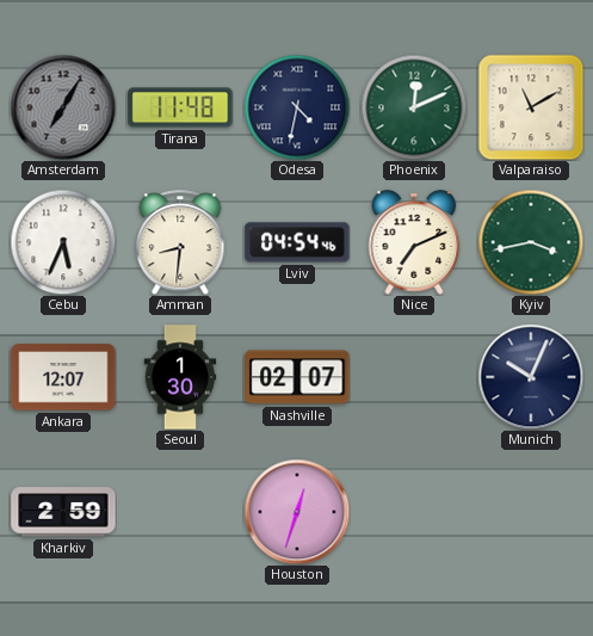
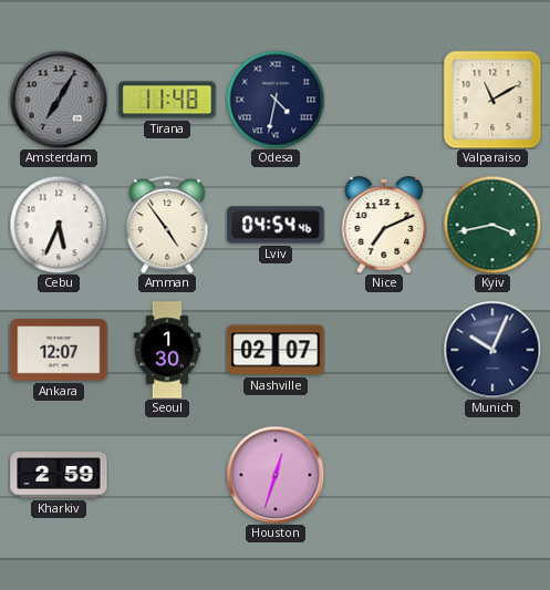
Phoenix: 12:11 -> none (414, 107)
Amman: 8:31 -> 4:54 (167, 225)
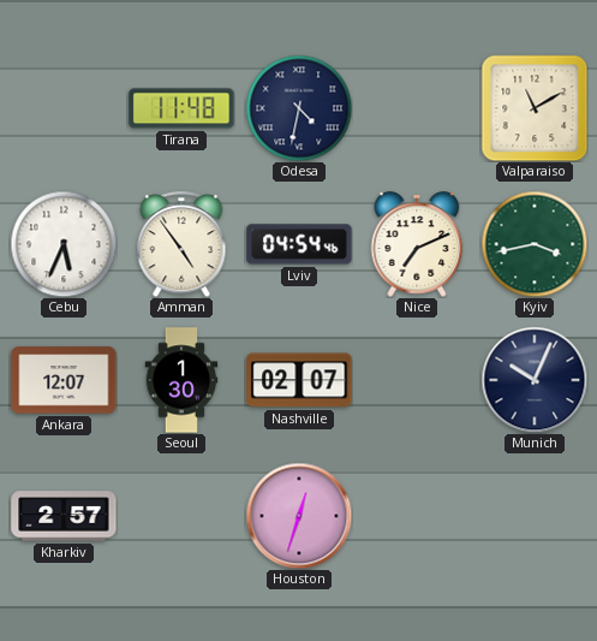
Amsterdam: 7:05 -> none (59, 100)
Kharkiv: 2:59 -> 2:57 (64, 516)
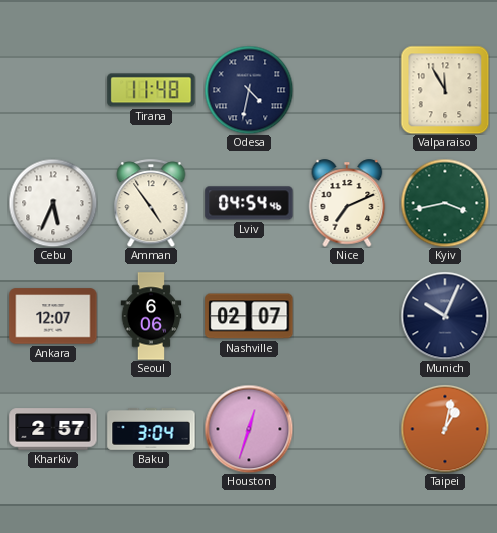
Valparaiso: 11:10 -> 11:55 (445, 90)
Seoul: 1:30 -> 6:06 (151, 316)
Baku: none -> 3:04 (151, 430)
Taipei: none -> 1:02 (445, 429)
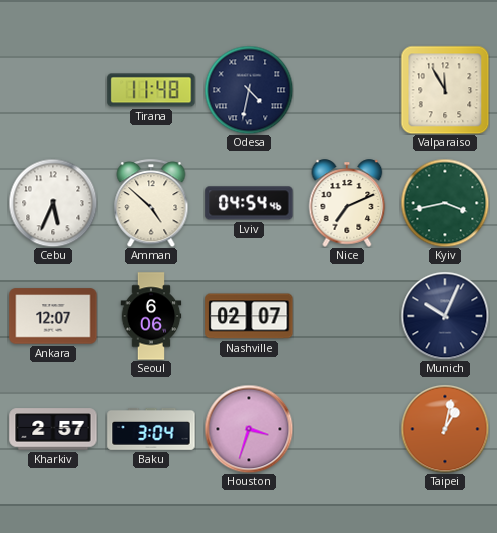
Amman: 4:54 -> 4:52 (151, 203)
Houston: 12:33 -> 3:33 (249, 429)
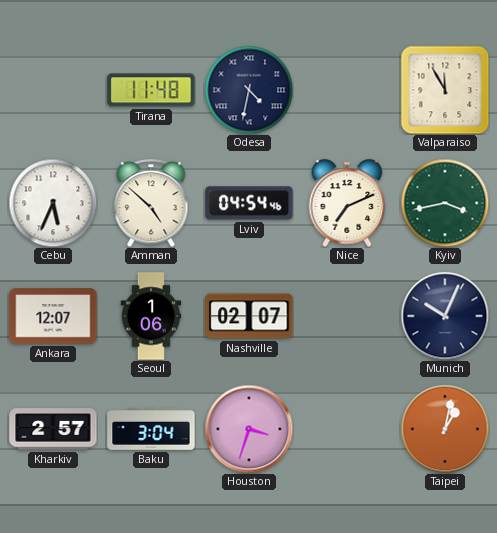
Seoul: 6:06 -> 1:06 (151, 316)
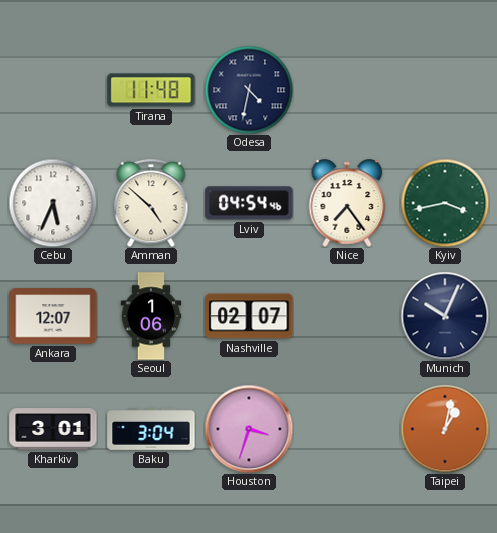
Valparaiso: 11:55 -> none (445, 90)
Nice: 7:11 -> 7:24 (347, 203)
Kharkiv: 2:57 -> 3:01 (53, 429)
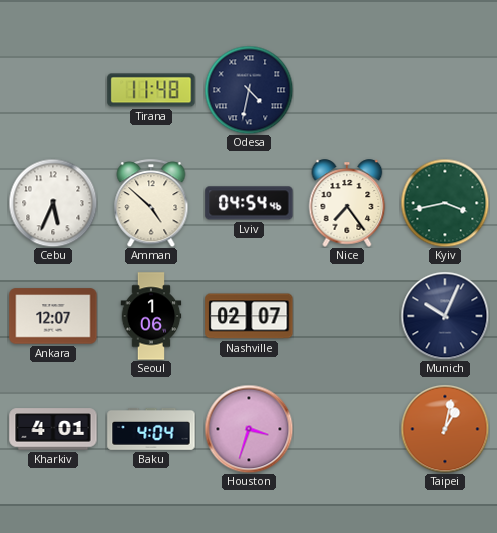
Kharkiv: 3:01 -> 4:01 (53, 429)
Baku: 3:04 -> 4:04 (151, 430)
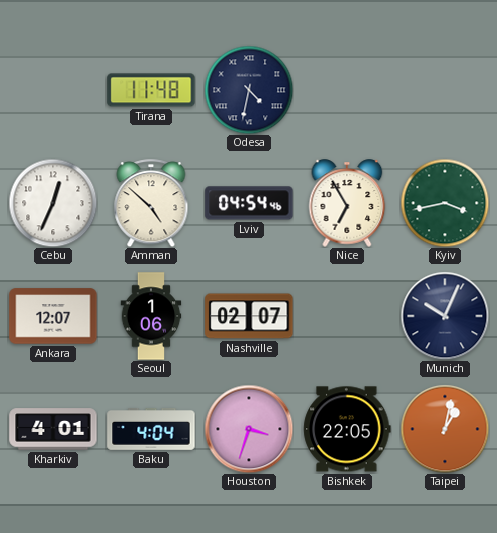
Cebu: 5:34 -> 12:34 (53, 203)
Nice: 7:24 -> 6:55 (347, 203)
Bishkek: none -> 22:05 (347, 429)
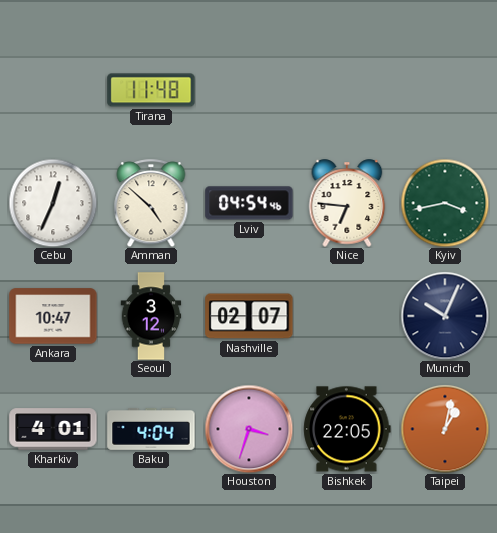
Odesa: 4:32 -> none (249, 90)
Nice: 6:55 -> 6:46 (347, 203)
Ankara: 12:07 -> 10:47 (53, 316)
Seoul: 1:06 -> 3:12 (151, 316)
